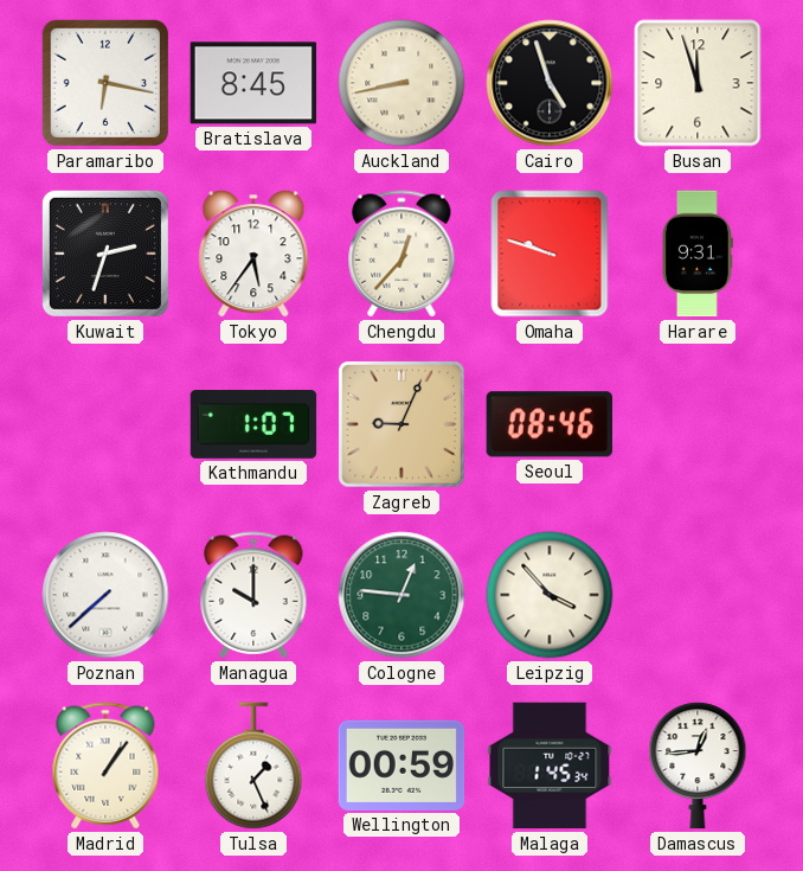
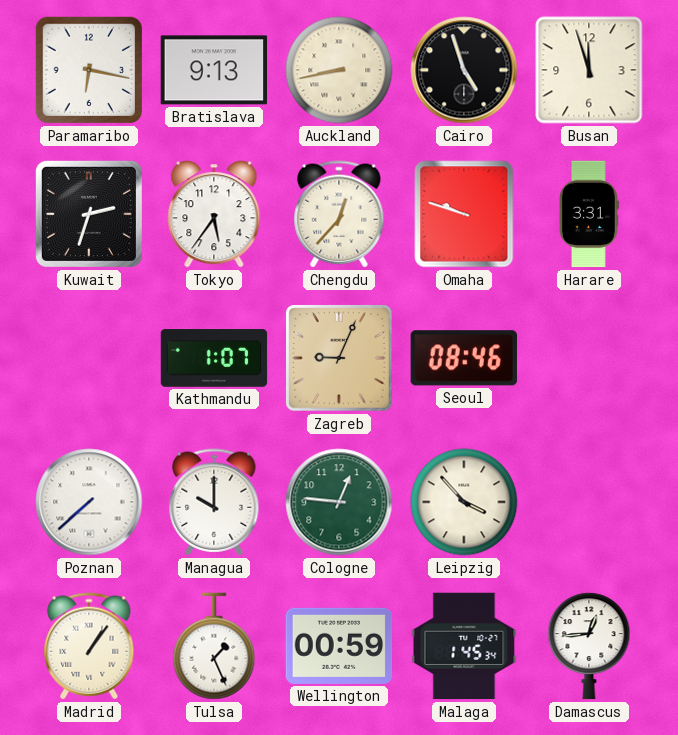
Bratislava: 8:45 -> 9:13 (214, 70)
Harare: 9:31 -> 3:31 (589, 214)
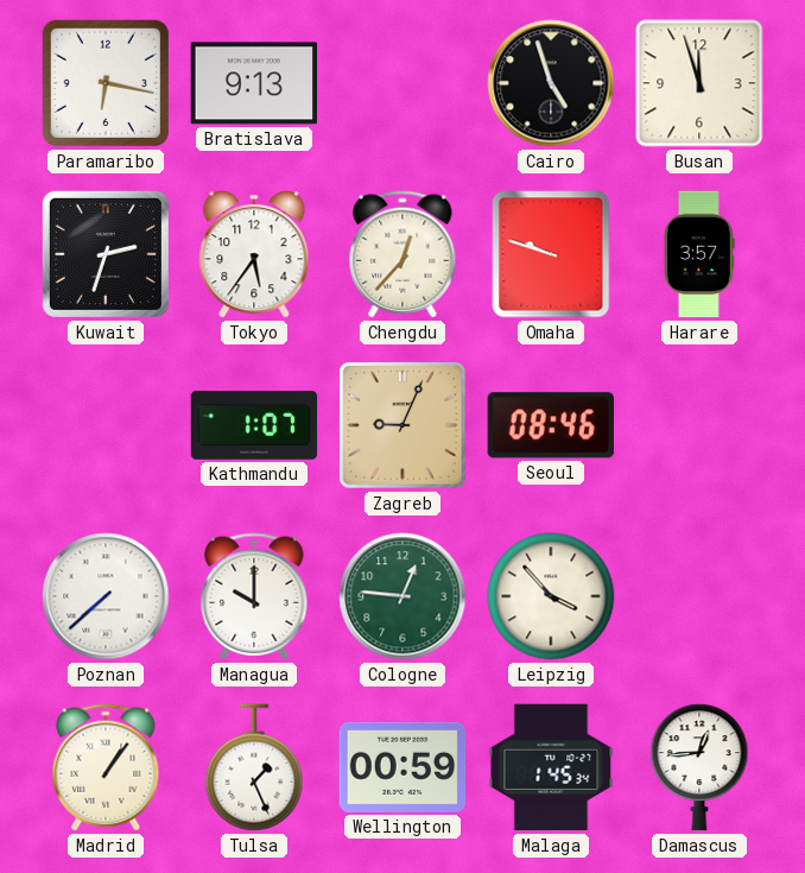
Auckland: 8:43 -> none (339, 70)
Harare: 3:31 -> 3:57 (699, 254)
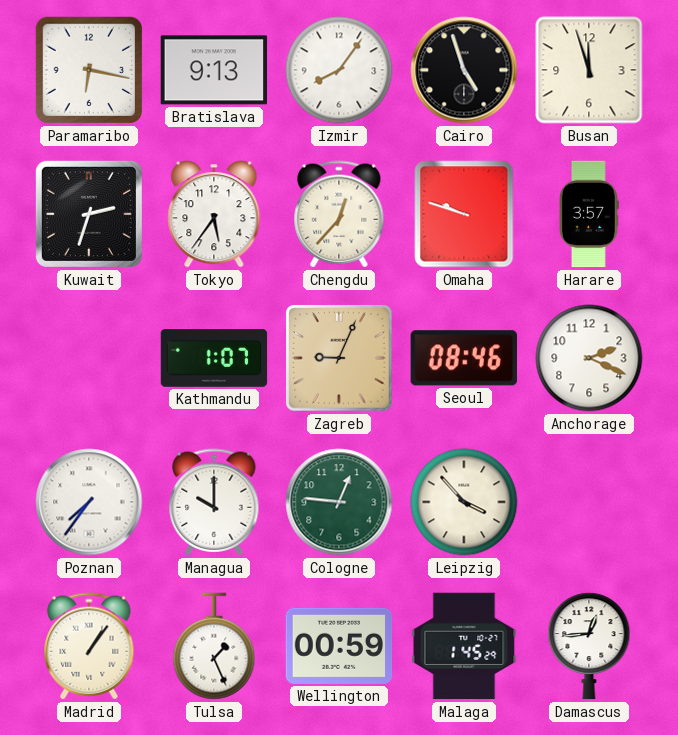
Izmir: none -> 8:06 (339, 70)
Anchorage: none -> 2:19 (589, 358)
Poznan: 7:38 -> 7:36 (89, 502)
Malaga: 1:45:34 -> 1:45:29 (464, 646)
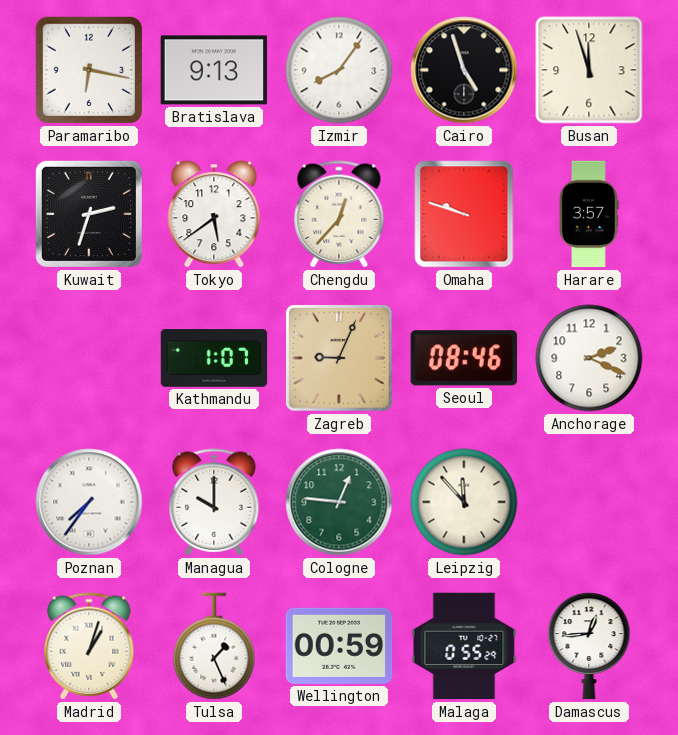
Tokyo: 5:36 -> 5:39 (214, 214)
Leipzig: 3:53 -> 11:53 (464, 502)
Madrid: 1:06 -> 1:03 (89, 646)
Malaga: 1:45 -> 0:55 (464, 646)
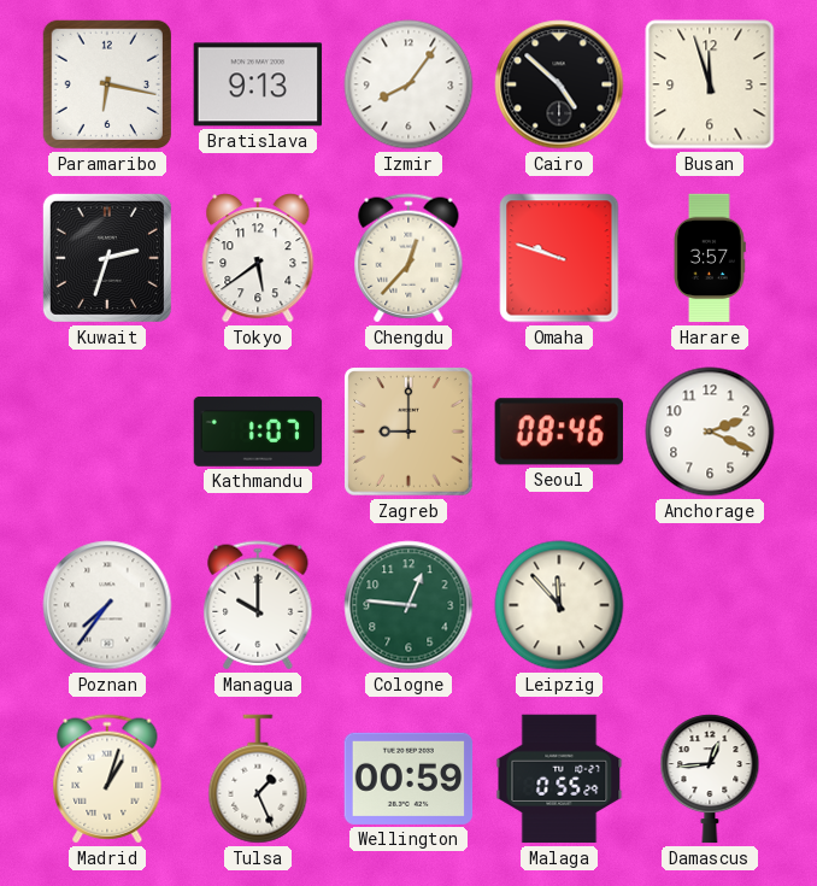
Cairo: 4:57 -> 4:52 (559, 84)
Zagreb: 9:04 -> 9:00 (408, 432)
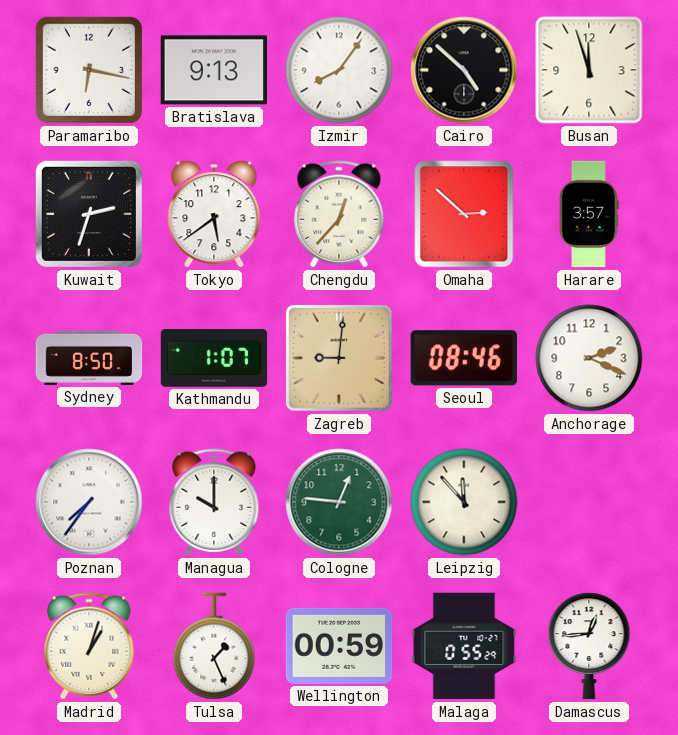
Omaha: 9:48 -> 2:52 (464, 214)
Sydney: none -> 8:50 (89, 358)
Zagreb: 9:00 -> 9:01 (339, 358)
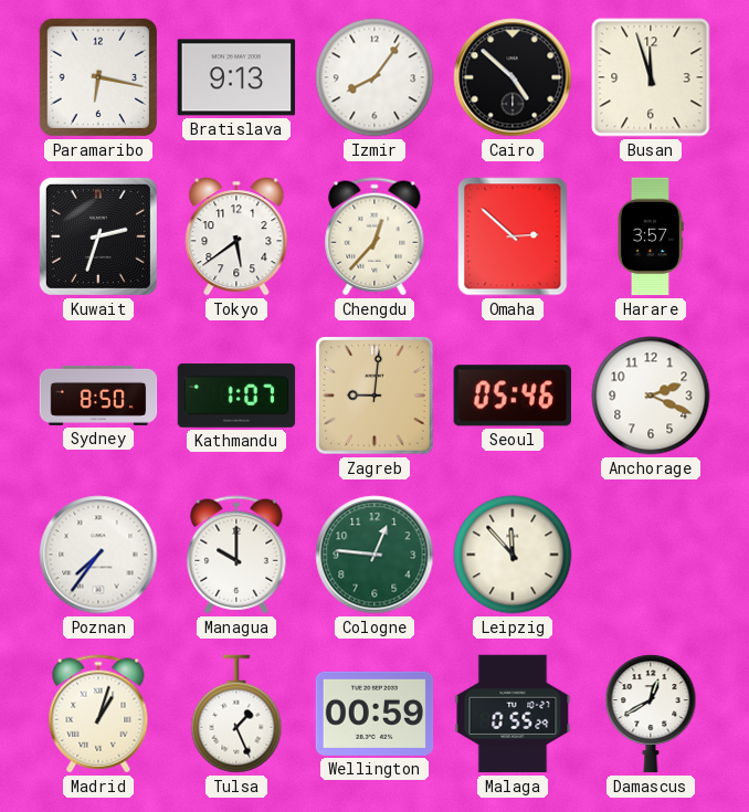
Seoul: 08:46 -> 05:46 (513, 396)
Damascus: 12:44 -> 12:40 (651, 714)
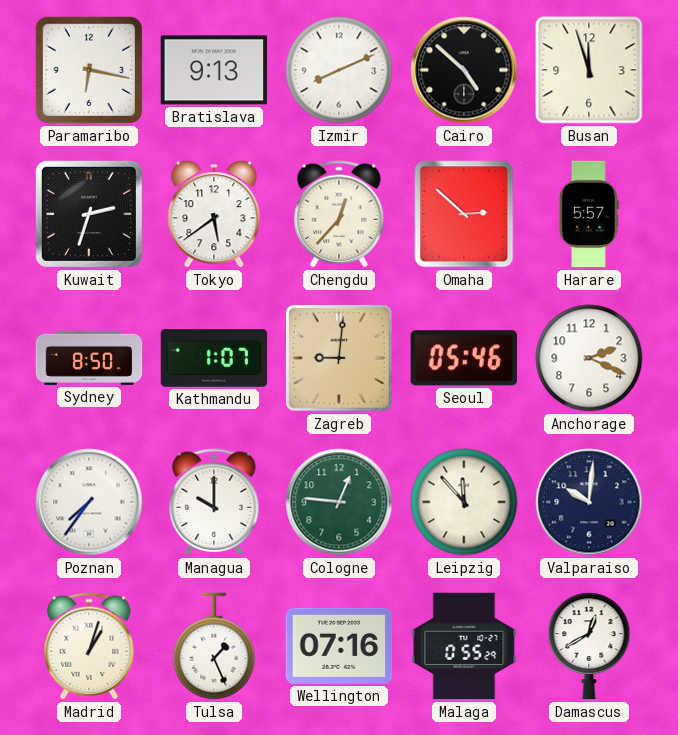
Izmir: 8:06 -> 8:11 (339, 70)
Harare: 3:57 -> 5:57 (589, 214)
Valparaiso: none -> 10:01 (589, 502)
Wellington: 00:59 -> 07:16 (339, 646)
